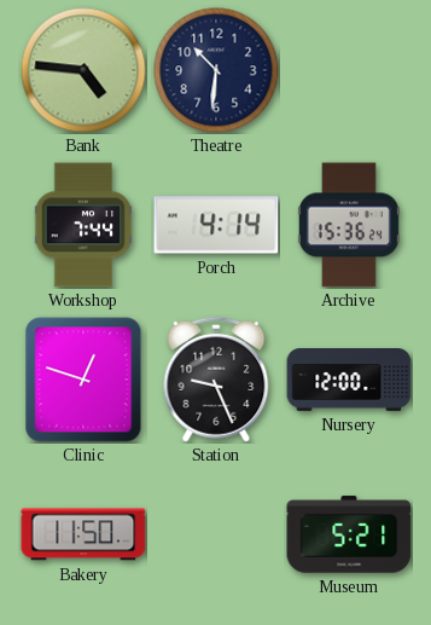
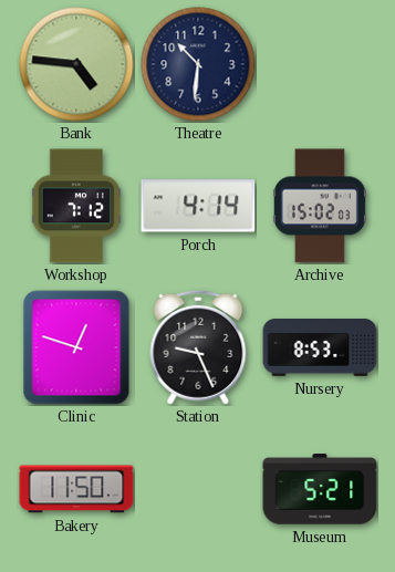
Workshop: 7:44 -> 7:12 (76, 206)
Archive: 15:36 -> 15:02 (320, 206)
Nursery: 12:00 -> 8:53 (320, 347)
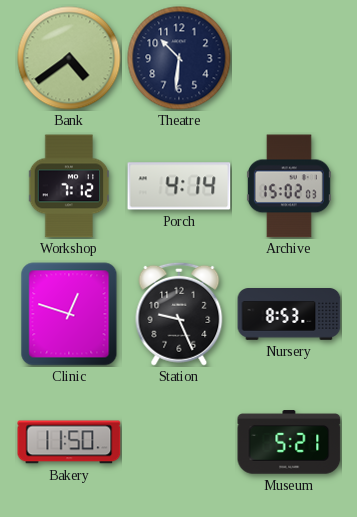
Bank: 4:46 -> 4:39 (69, 58)
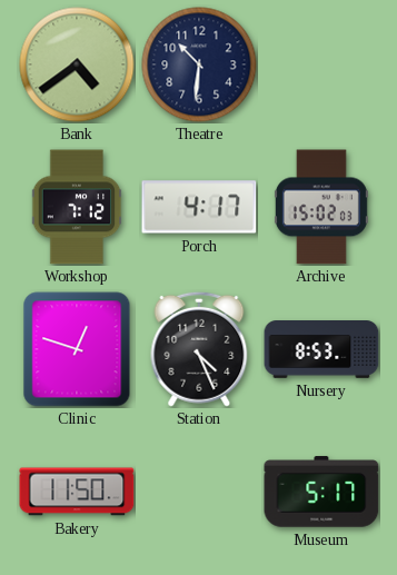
Porch: 4:14 -> 4:17 (199, 207)
Station: 9:26 -> 4:26 (199, 349)
Museum: 5:21 -> 5:17 (321, 492)
